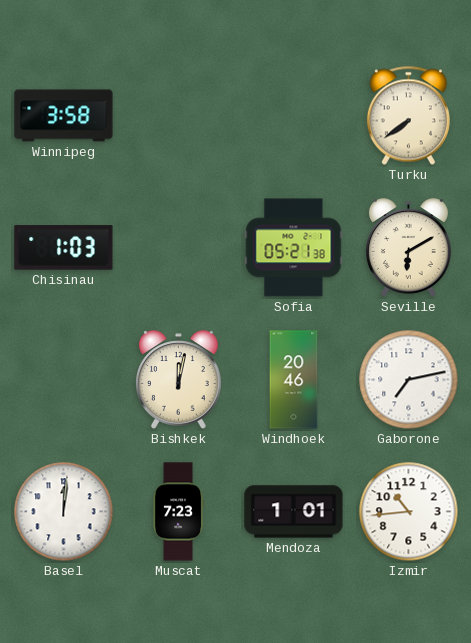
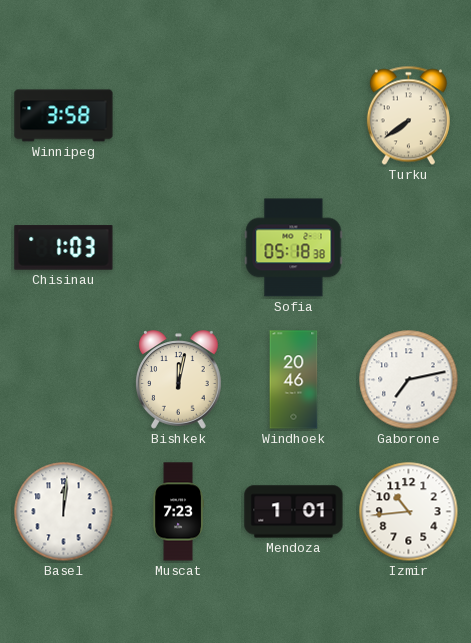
Sofia: 05:21 -> 05:18 (294, 248)
Seville: 6:10 -> none (409, 248)
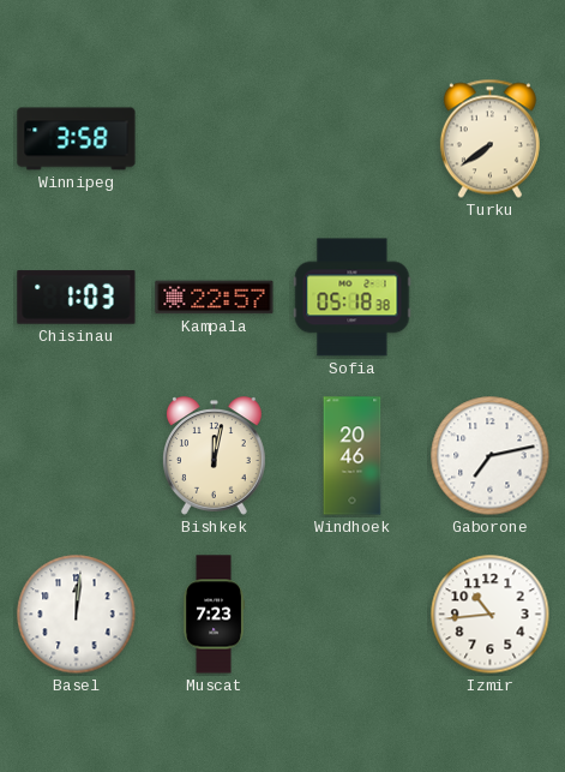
Kampala: none -> 22:57 (215, 298)
Mendoza: 1:01 -> none (294, 512)
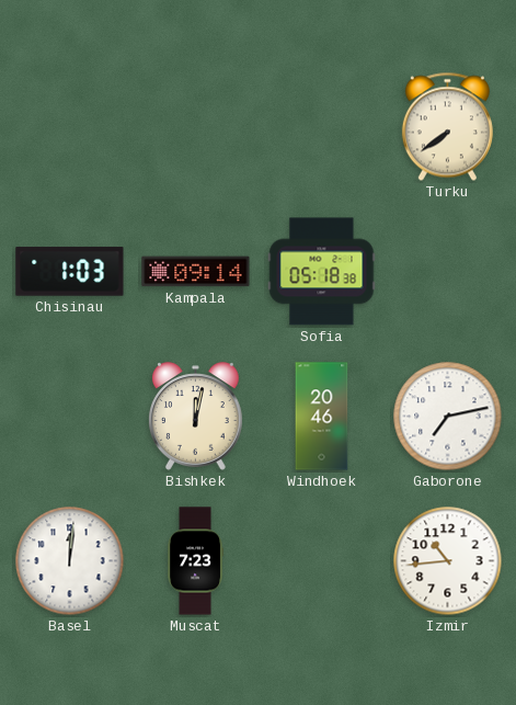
Winnipeg: 3:58 -> none (77, 139)
Kampala: 22:57 -> 09:14 (196, 272)
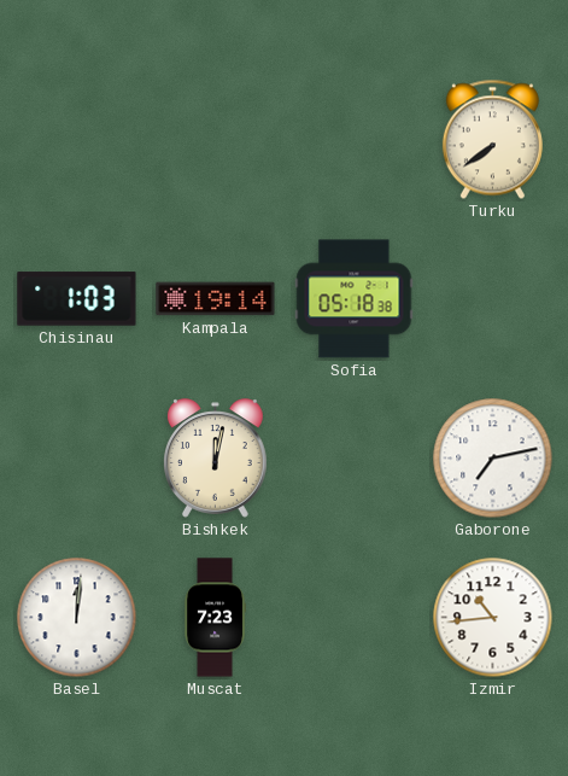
Kampala: 09:14 -> 19:14 (216, 299)
Windhoek: 20:46 -> none (322, 417)
